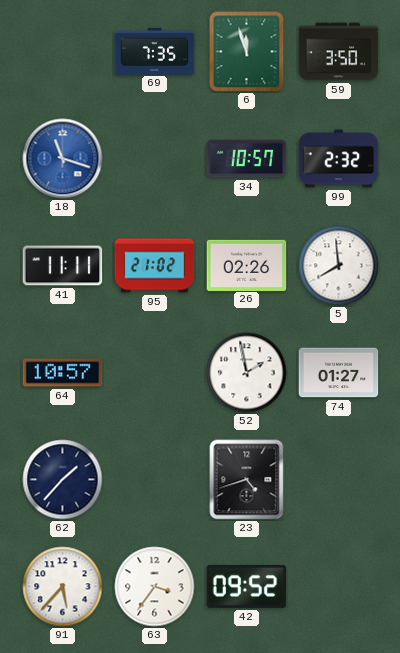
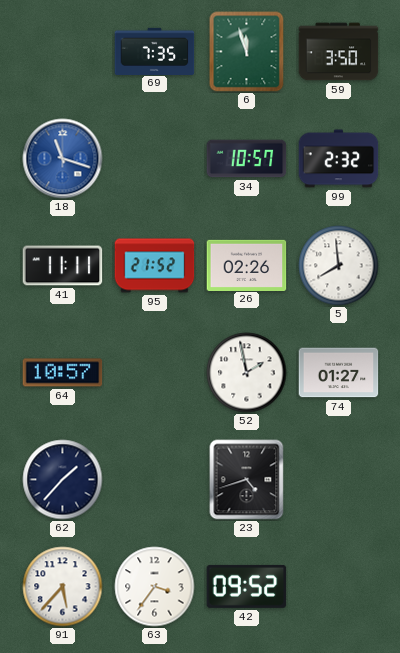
95: 21:02 -> 21:52 (155, 266)
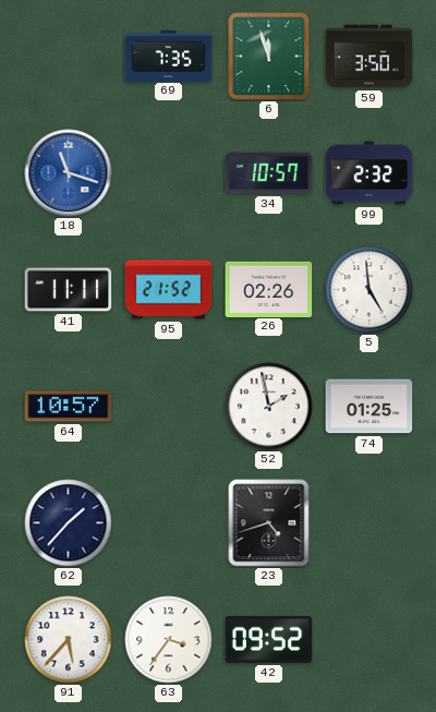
5: 7:59 -> 4:59 (370, 290)
74: 01:27 -> 01:25 (370, 407)
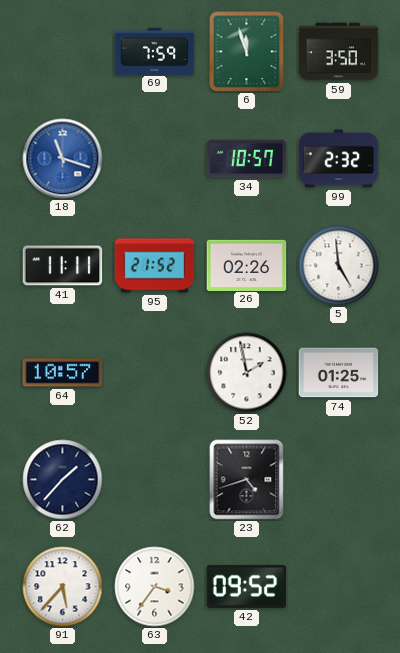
69: 7:35 -> 7:59 (155, 51)
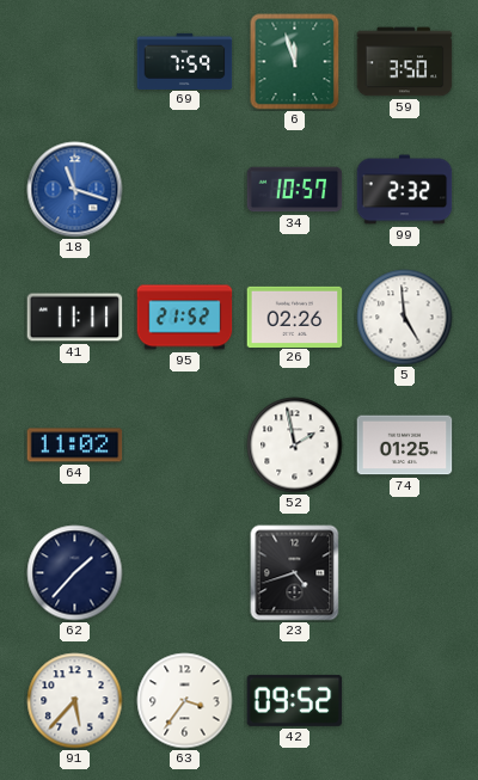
64: 10:57 -> 11:02 (75, 446)
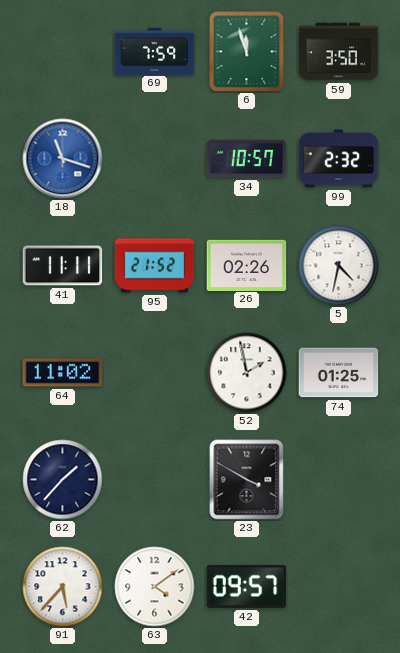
5: 4:59 -> 4:32 (339, 266)
23: 4:42 -> 3:50 (247, 480)
63: 3:36 -> 4:09 (155, 587)
42: 09:52 -> 09:57 (247, 586)
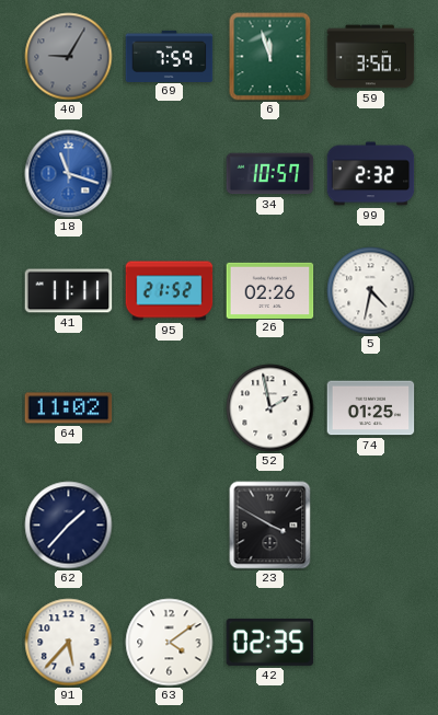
40: none -> 9:05 (69, 57)
42: 09:57 -> 02:35 (270, 642)
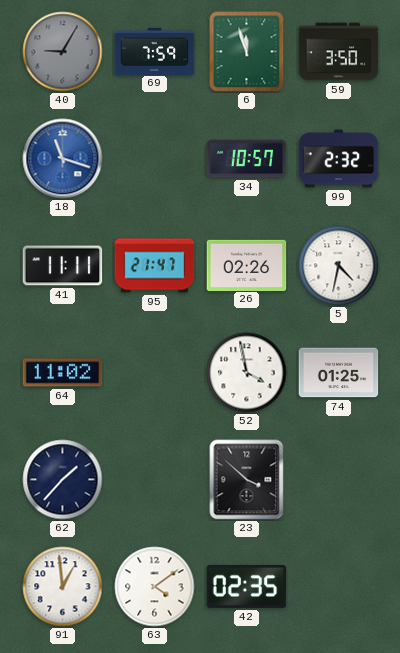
95: 21:52 -> 21:47 (155, 266)
52: 1:58 -> 3:58 (247, 373)
23: 3:50 -> 3:52 (247, 480)
91: 5:37 -> 12:59 (63, 587)
